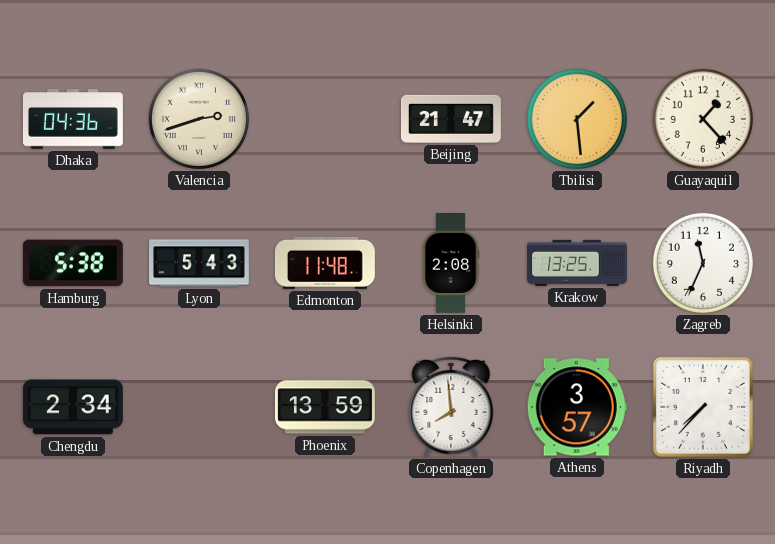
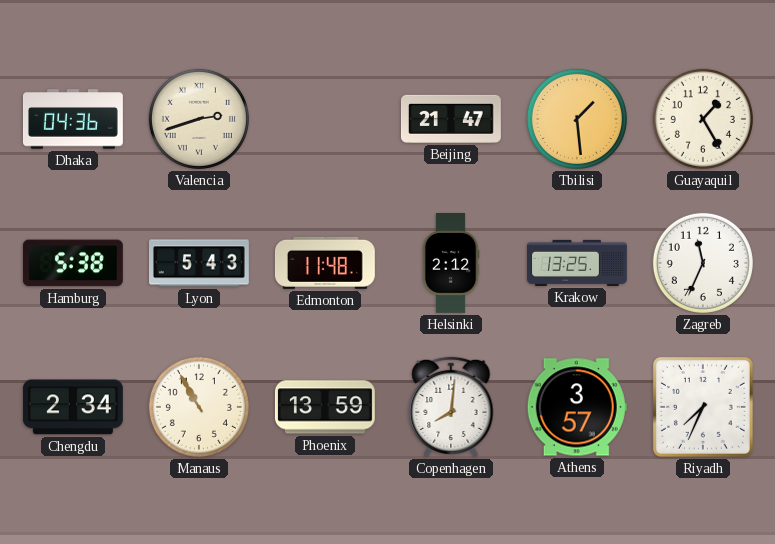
Guayaquil: 1:23 -> 1:25 (703, 119)
Helsinki: 2:08 -> 2:12 (451, 264)
Manaus: none -> 10:55 (199, 407)
Copenhagen: 7:59 -> 8:01 (451, 407)
Riyadh: 7:37 -> 7:34 (703, 407)
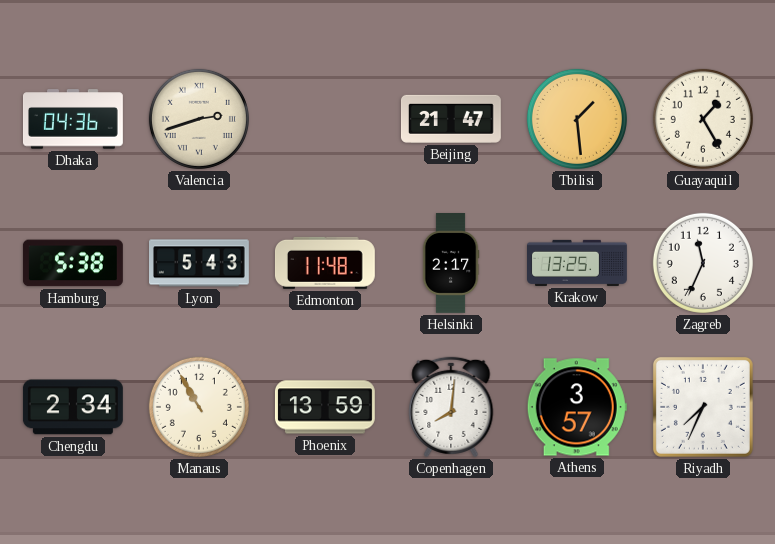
Helsinki: 2:12 -> 2:17 (451, 264)
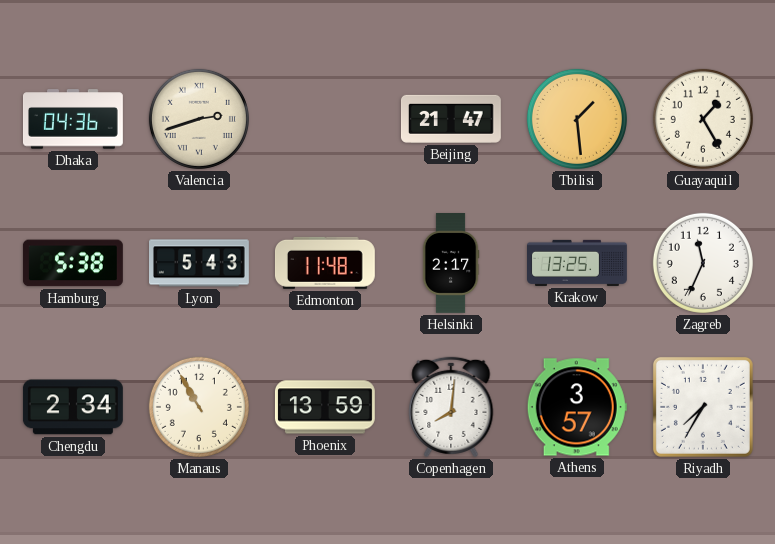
Riyadh: 7:34 -> 7:35 (703, 407)
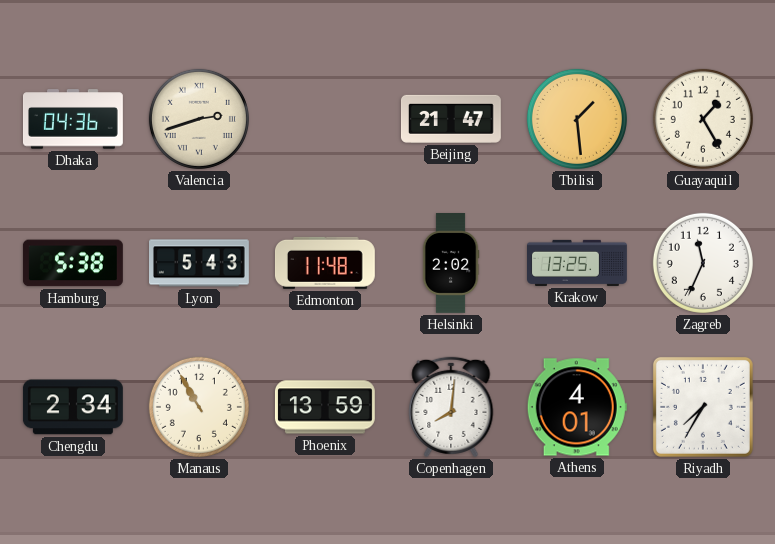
Helsinki: 2:17 -> 2:02 (451, 264)
Athens: 3:57 -> 4:01 (577, 407)
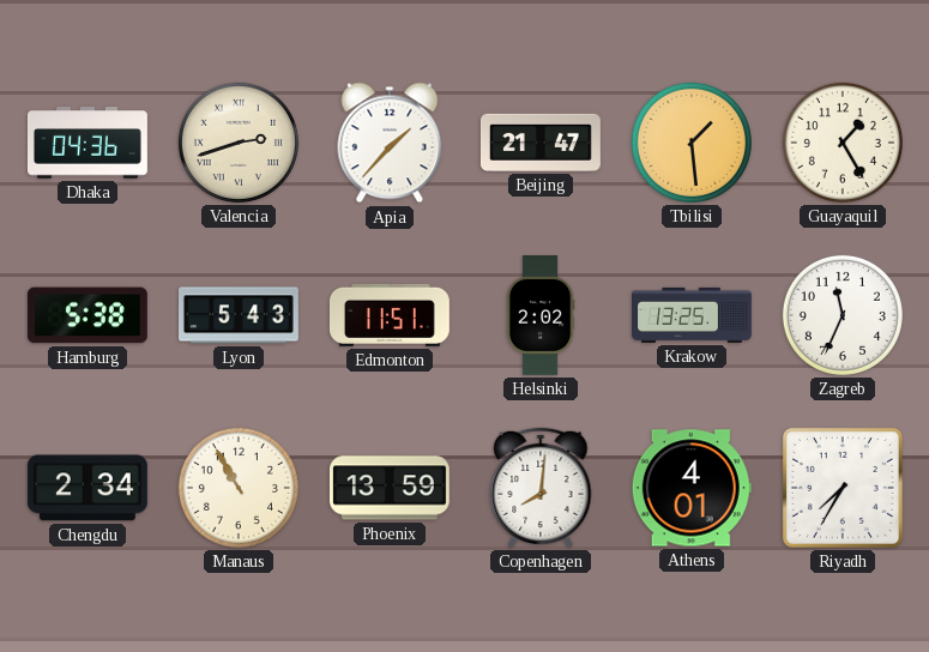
Apia: none -> 1:37 (390, 143)
Edmonton: 11:48 -> 11:51 (390, 315)
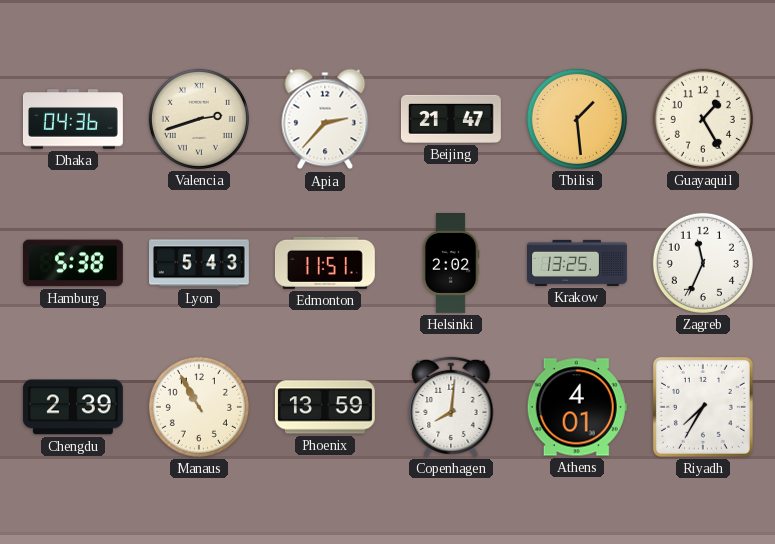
Apia: 1:37 -> 2:37 (325, 119)
Chengdu: 2:34 -> 2:39 (73, 407)
